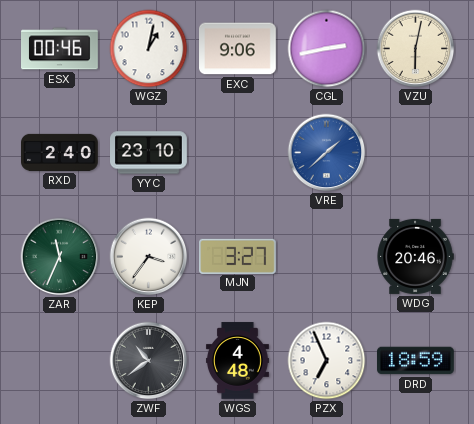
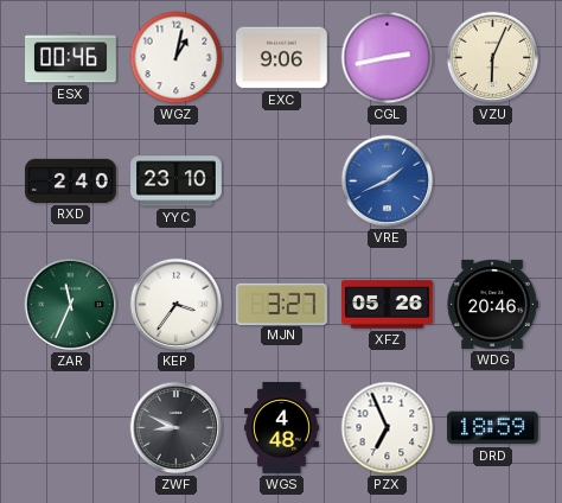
VZU: 6:02 -> 6:04 (493, 58)
VRE: 1:38 -> 1:41 (388, 182)
XFZ: none -> 05:26 (388, 305)
ZWF: 10:39 -> 8:49 (177, 428)
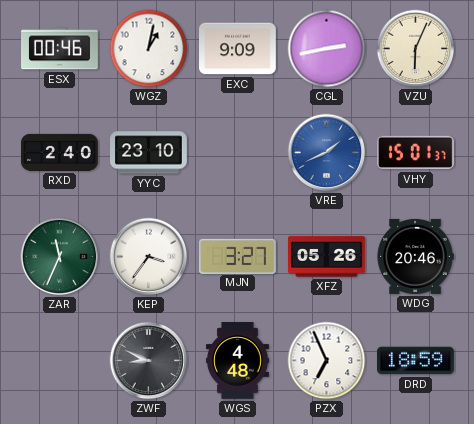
EXC: 9:06 -> 9:09 (238, 49)
VHY: none -> 15:01 (416, 153)
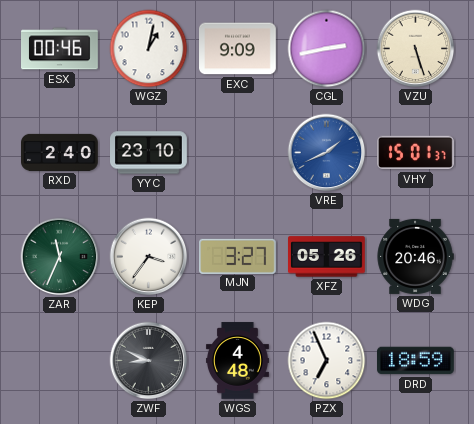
VZU: 6:04 -> 5:27 (416, 49)
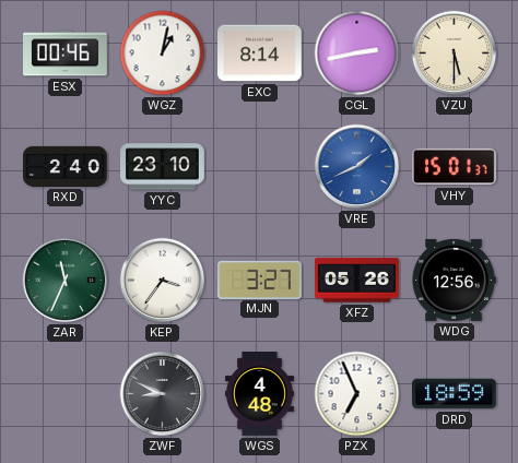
EXC: 9:09 -> 8:14 (260, 54)
VZU: 5:27 -> 5:30 (455, 54)
WDG: 20:46 -> 12:56 (454, 280)
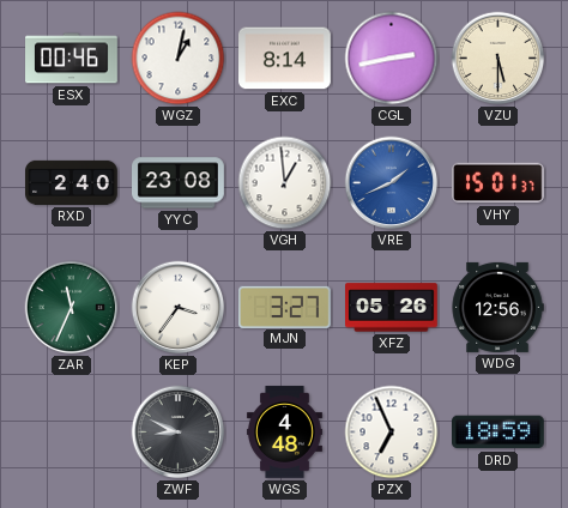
YYC: 23:10 -> 23:08 (179, 183)
VGH: none -> 12:59 (285, 183)
